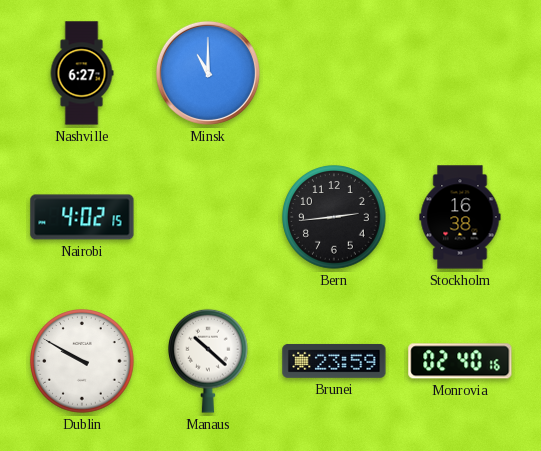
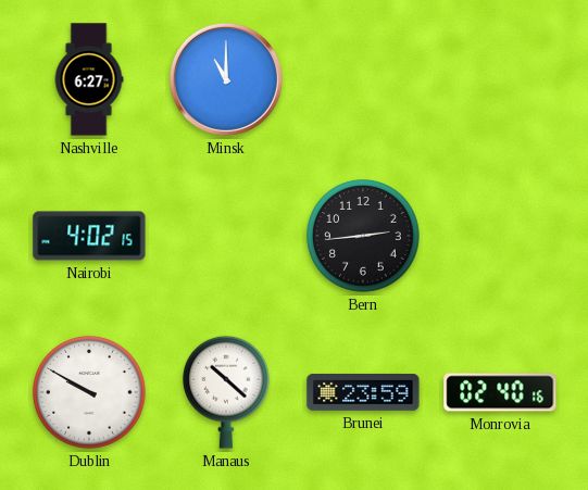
Stockholm: 16:38 -> none (460, 217)
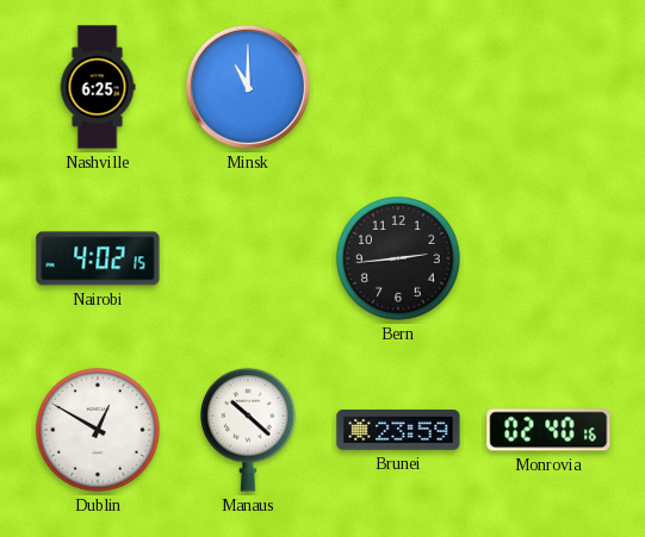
Nashville: 6:27 -> 6:25 (98, 87)
Dublin: 9:50 -> 12:50 (98, 430)
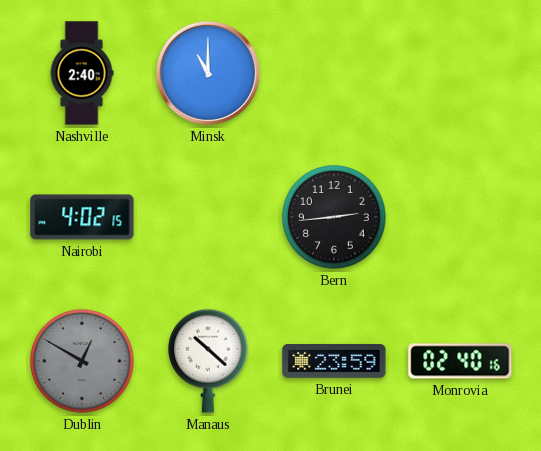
Nashville: 6:25 -> 2:40 (82, 73)
Dublin dial: white -> grey (82, 361)
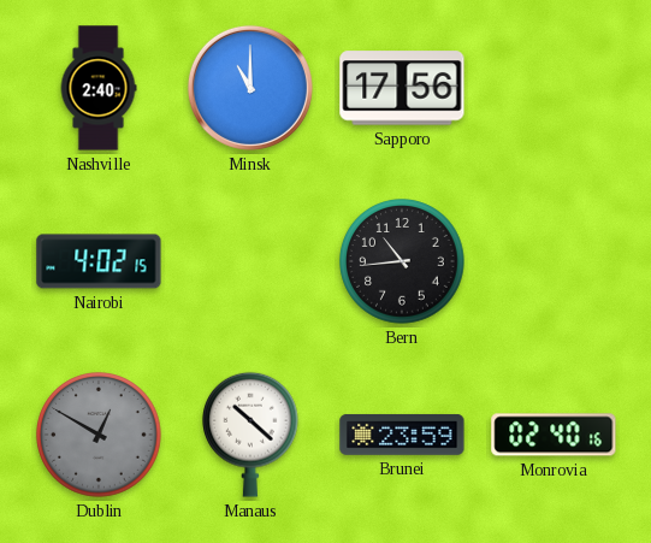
Sapporo: none -> 17:56 (402, 88)
Bern: 2:44 -> 10:44 (402, 261)
